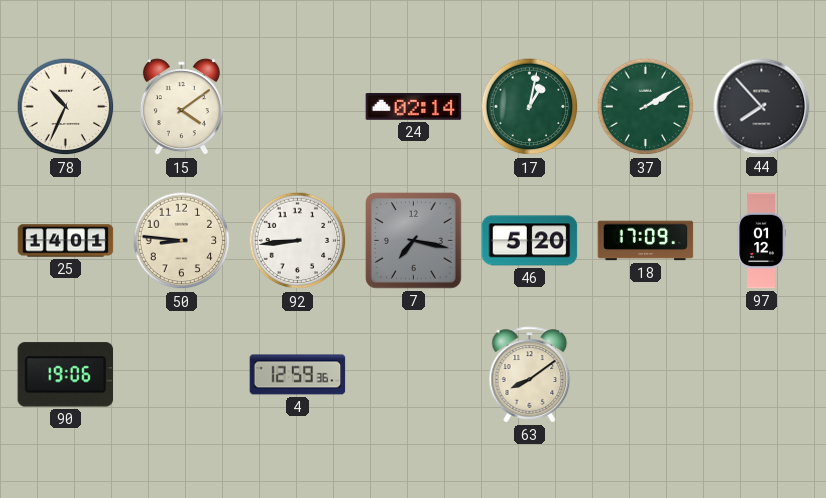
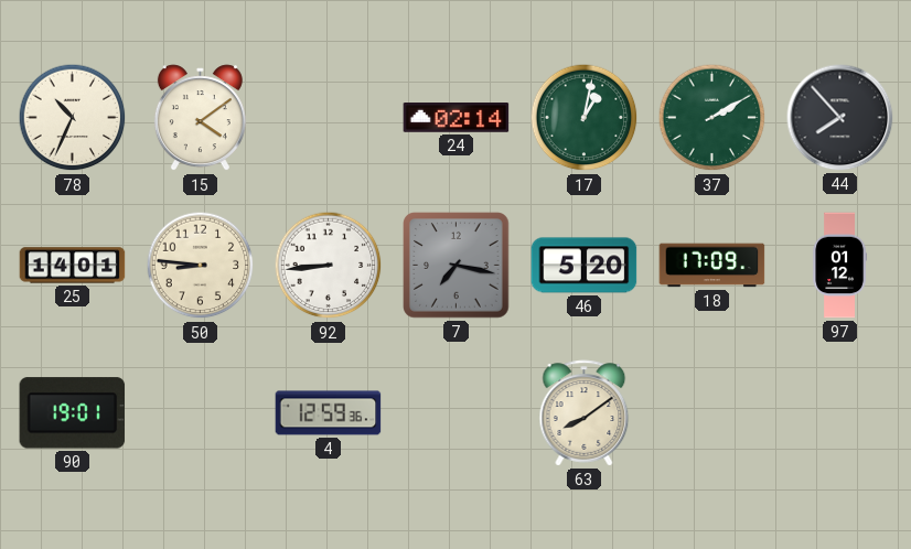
90: 19:06 -> 19:01 (73, 413)
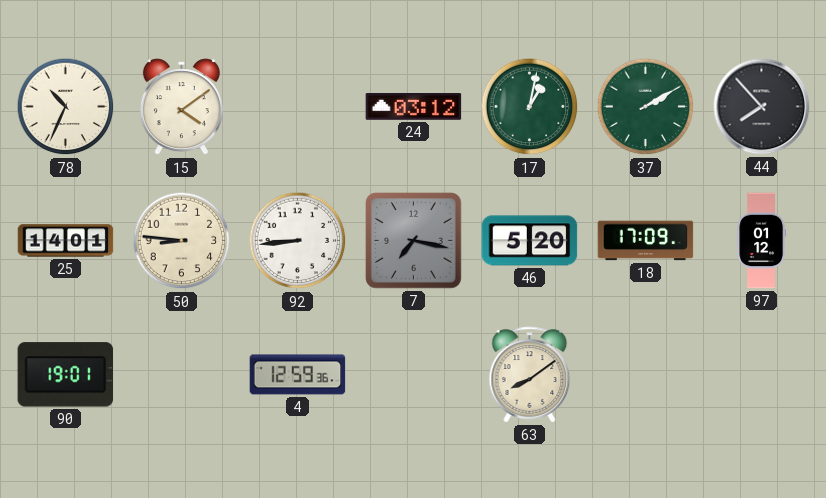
24: 02:14 -> 03:12 (414, 107)
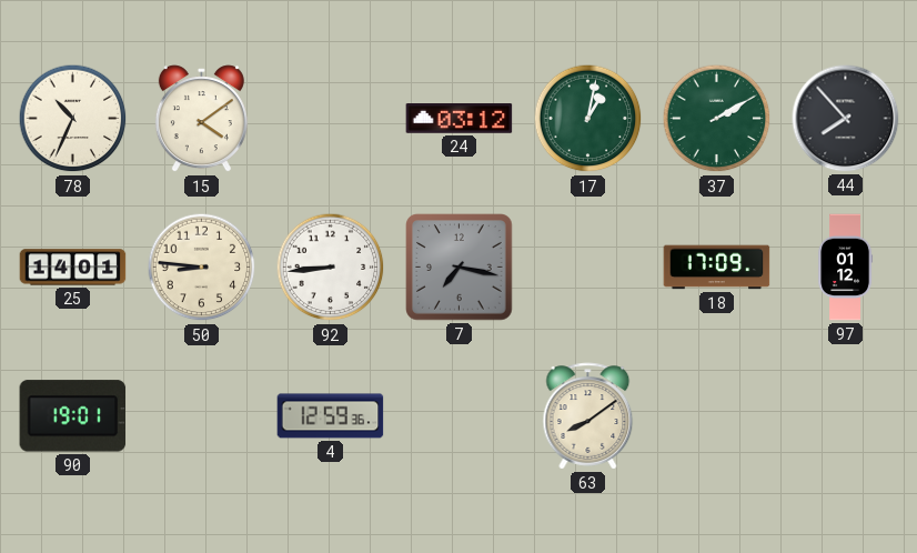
46: 5:20 -> none (530, 241)
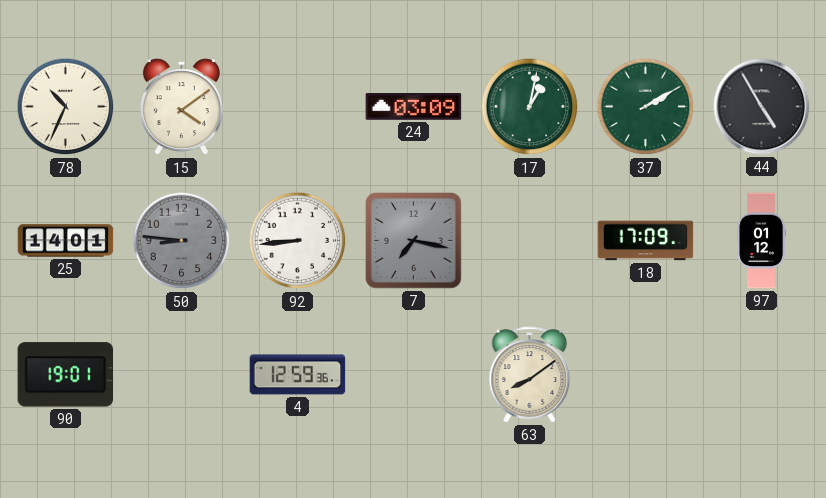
24: 03:12 -> 03:09 (414, 107)
44: 7:53 -> 4:55 (762, 107)
50 dial: cream -> grey (182, 241)
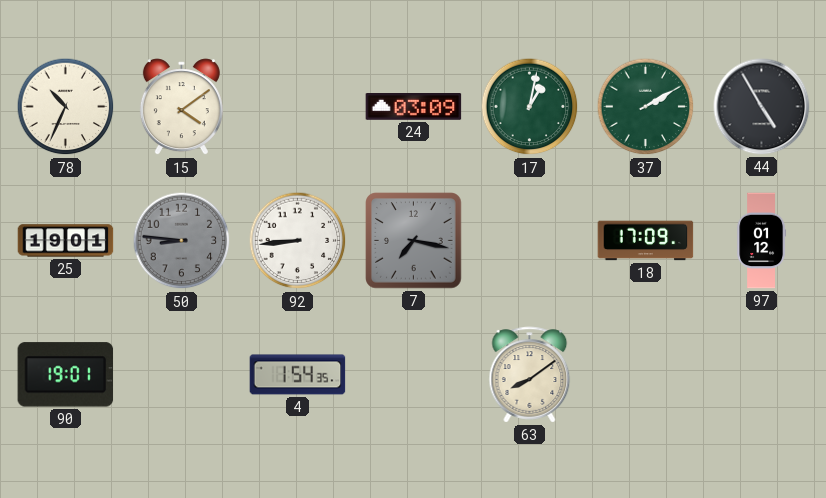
25: 14:01 -> 19:01 (66, 241)
4: 12:59 -> 1:54 (298, 375)
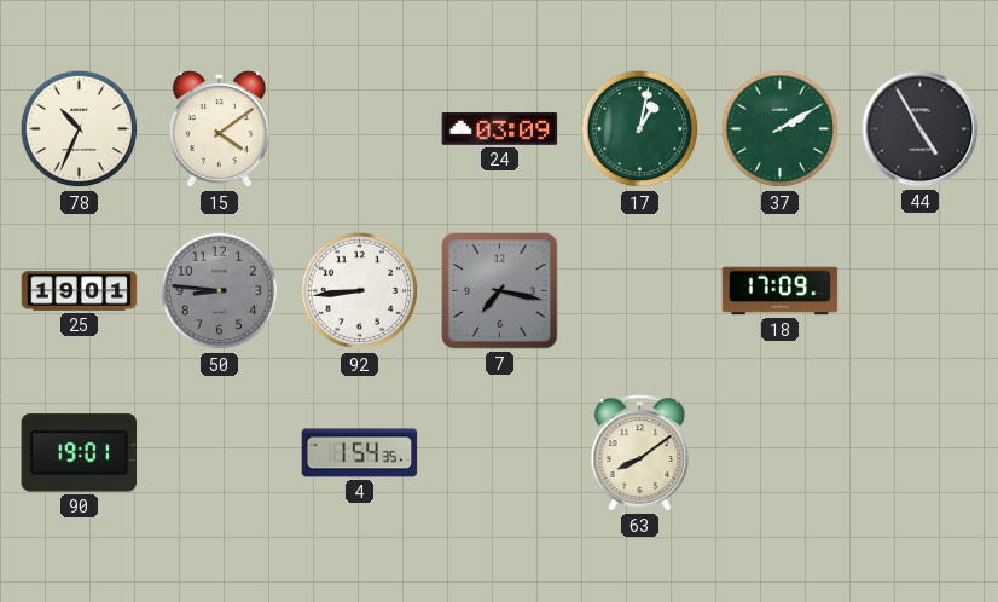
97: 01:12 -> none (762, 241)
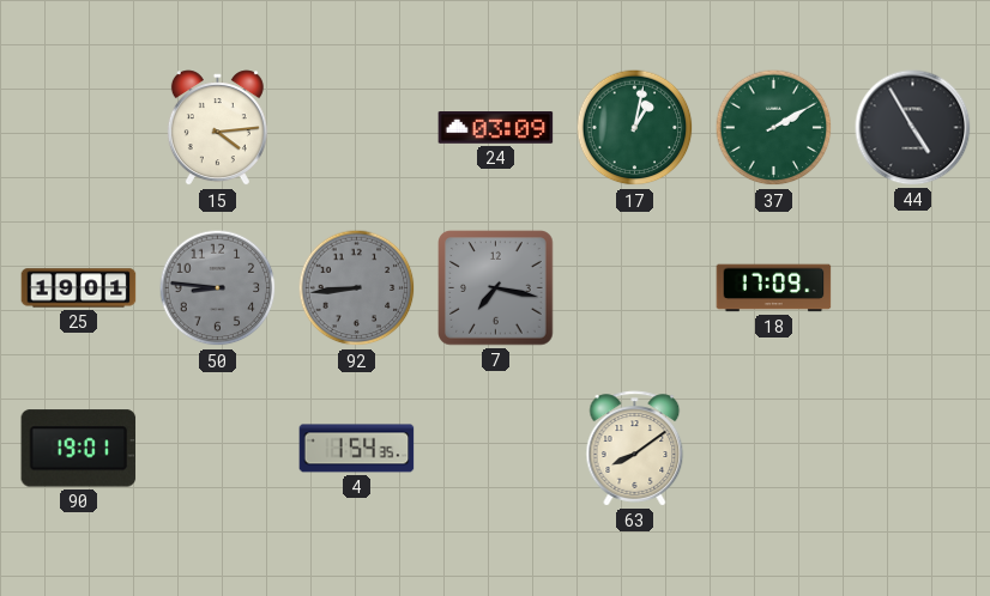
78: 10:34 -> none (80, 129)
15: 4:09 -> 4:14 (217, 128)
92 dial: white -> grey (357, 288)
